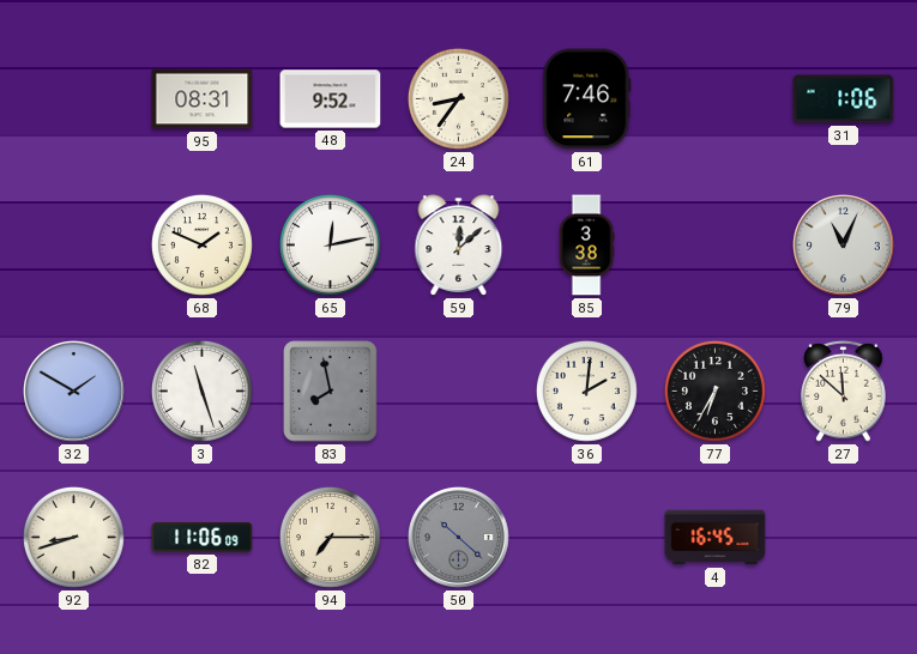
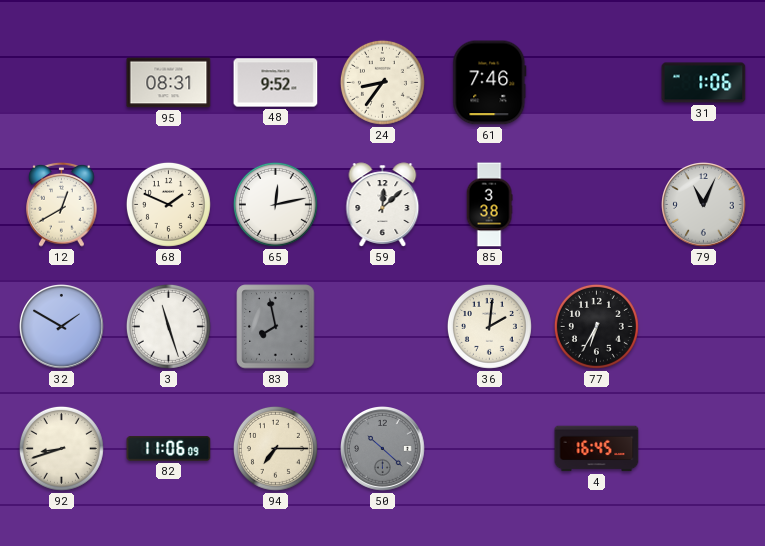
12: none -> 12:40 (62, 204)
27: 11:52 -> none (844, 390)
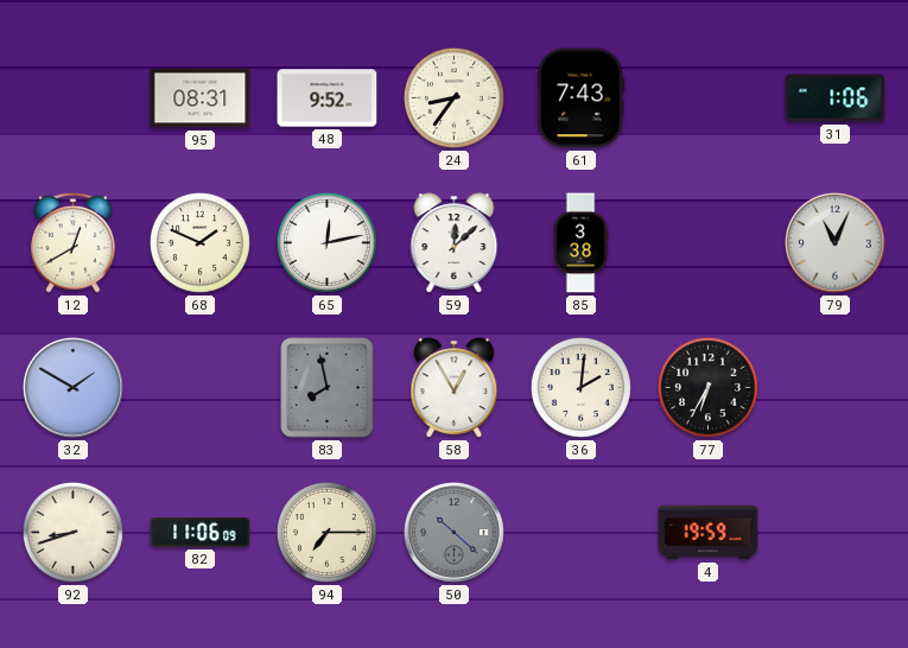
61: 7:46 -> 7:43 (582, 99)
3: 11:27 -> none (168, 326)
58: none -> 12:55 (455, 388)
4: 16:45 -> 19:59 (709, 533)
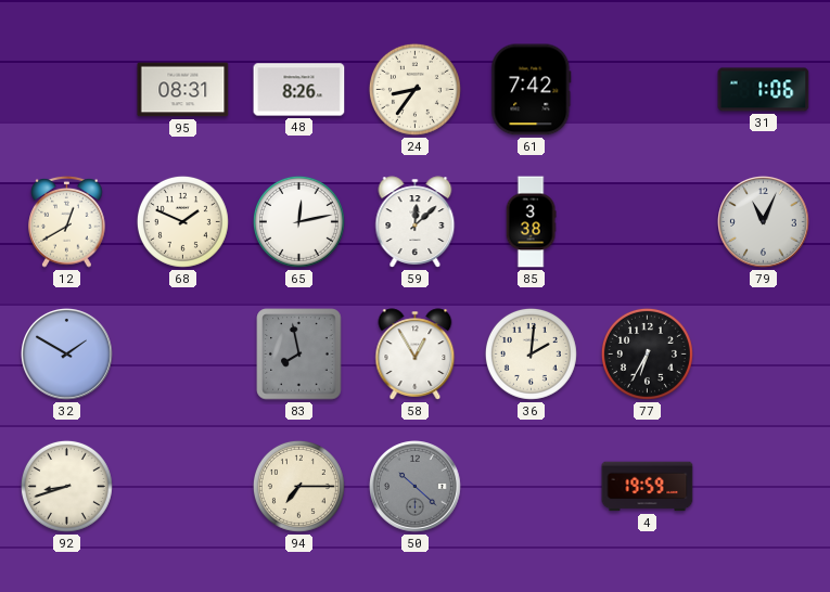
48: 9:52 -> 8:26 (299, 90)
61: 7:43 -> 7:42 (532, 90)
82: 11:06 -> none (201, 533)
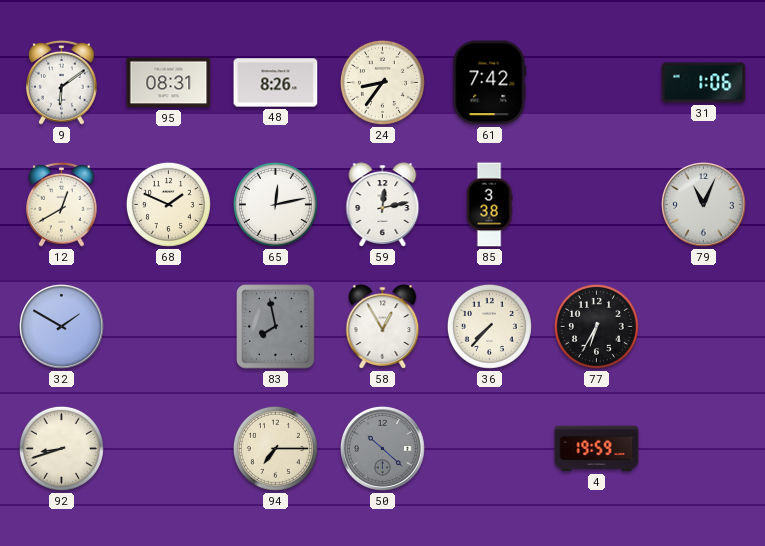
9: none -> 6:09 (62, 82)
59: 12:08 -> 12:13 (383, 205)
36: 2:01 -> 7:37 (489, 326)
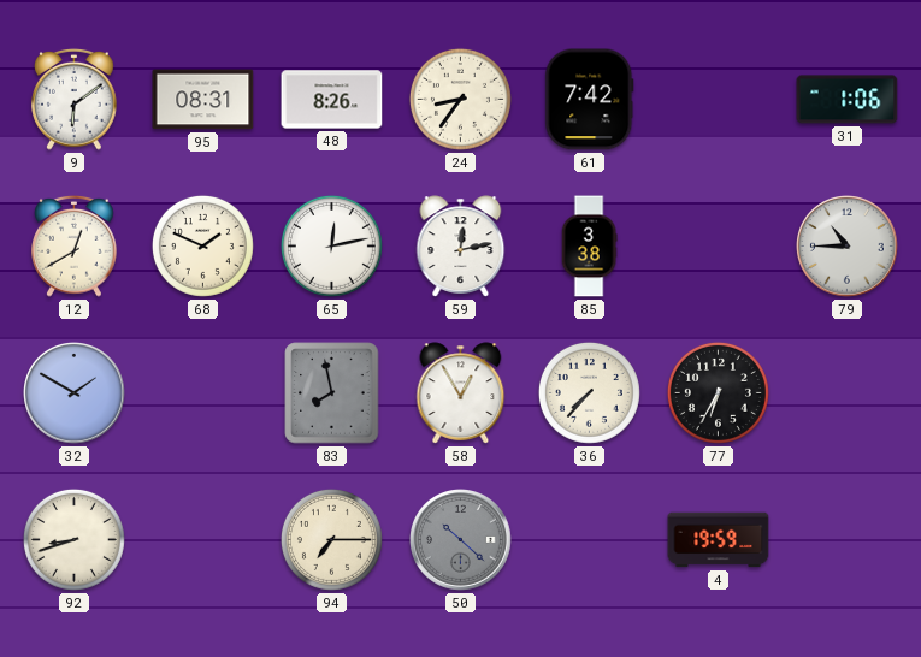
79: 11:04 -> 10:45 (848, 247)
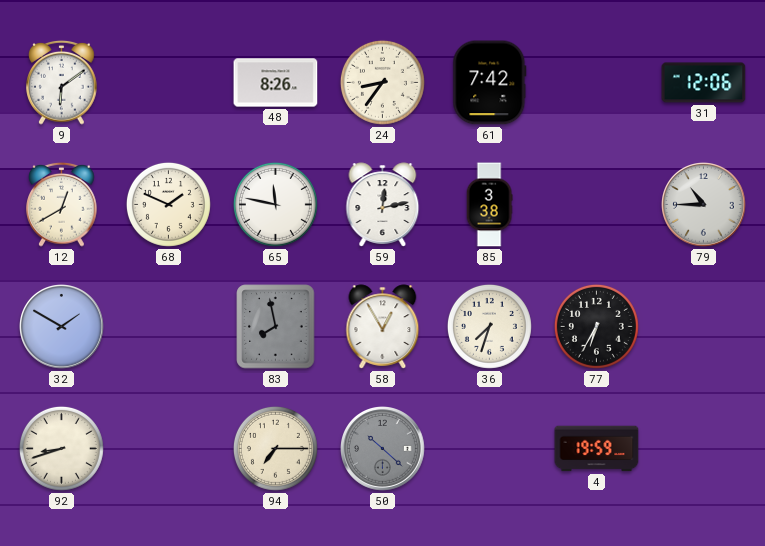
95: 08:31 -> none (203, 100)
31: 1:06 -> 12:06 (704, 83)
65: 12:13 -> 11:47 (275, 204)
36: 7:37 -> 7:33 (489, 326)
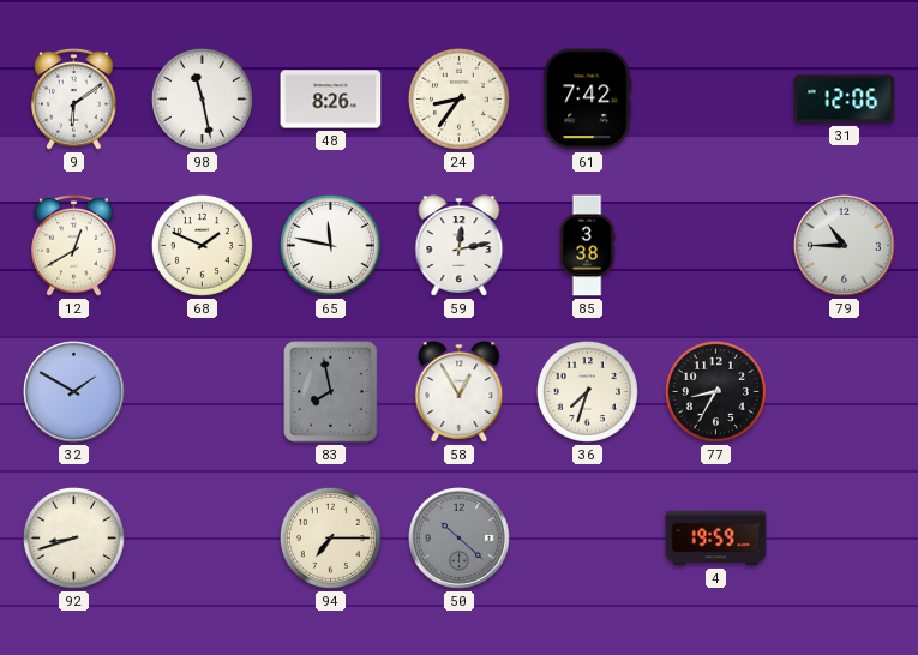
98: none -> 11:28 (202, 98)
77: 6:35 -> 8:35 (715, 391)
